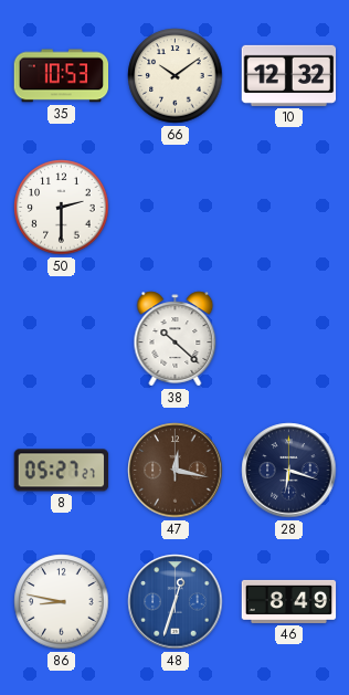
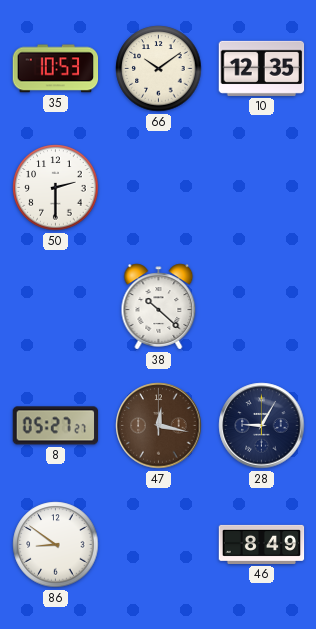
10: 12:32 -> 12:35 (262, 68)
28: 6:18 -> 9:05 (262, 426)
86: 8:47 -> 8:51 (56, 545)
48: 12:33 -> none (176, 602)
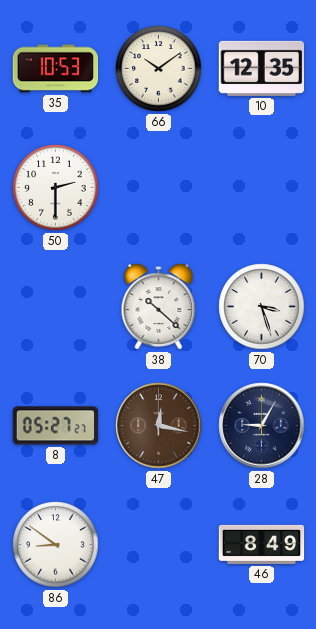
70: none -> 3:27 (262, 307)
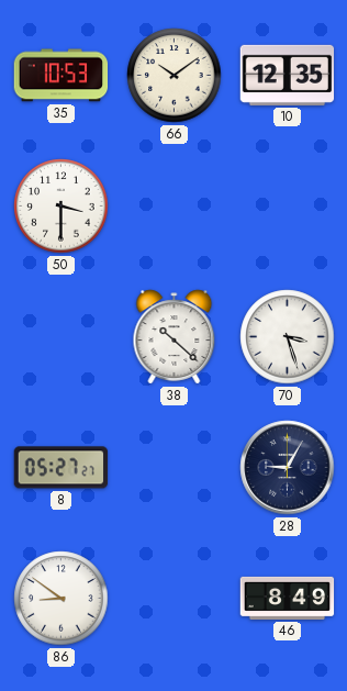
50: 2:30 -> 3:30 (61, 207)
47: 12:17 -> none (159, 426)
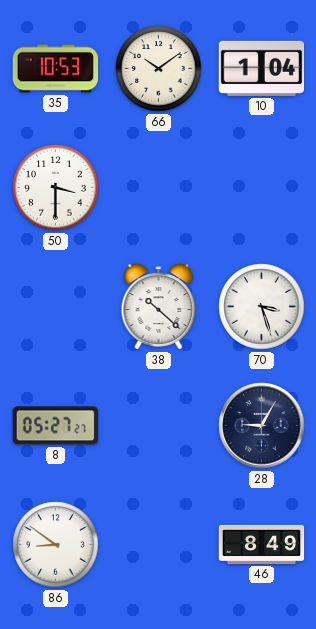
10: 12:35 -> 1:04 (262, 68)
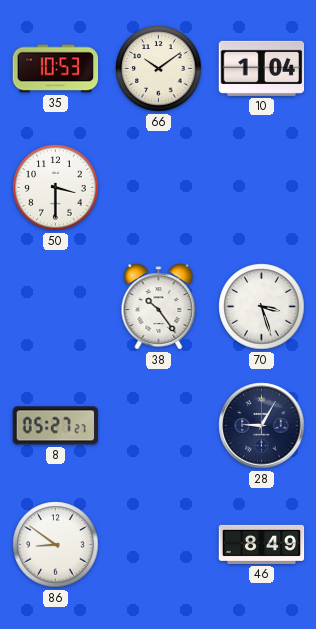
38: 10:22 -> 10:24 (159, 307)
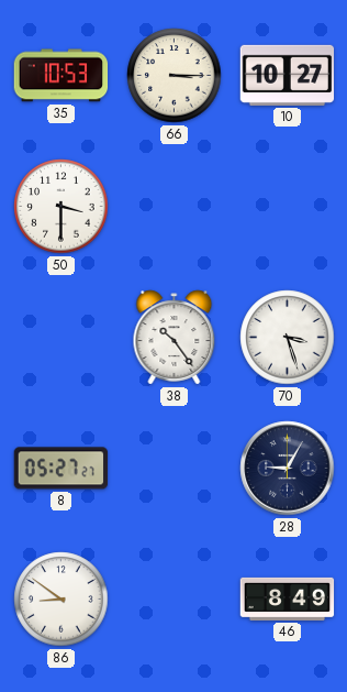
66: 10:09 -> 3:15 (175, 76)
10: 1:04 -> 10:27 (288, 75)
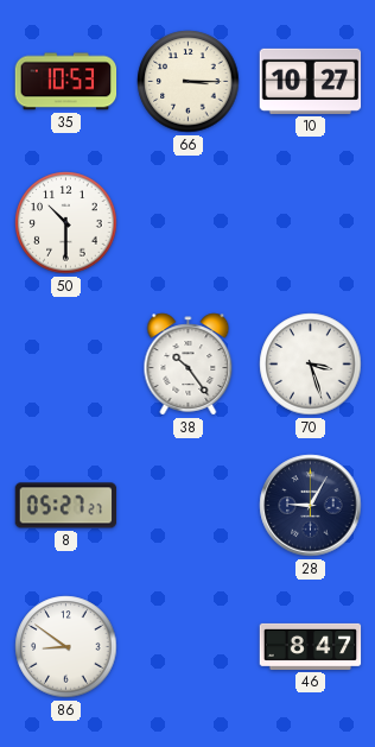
50: 3:30 -> 10:30 (66, 223)
46: 8:49 -> 8:47 (311, 646)
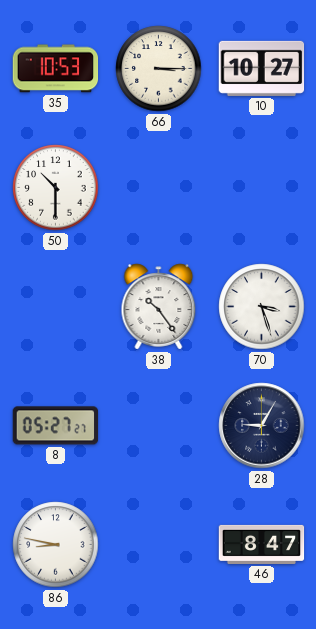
86: 8:51 -> 8:47 (56, 545)
